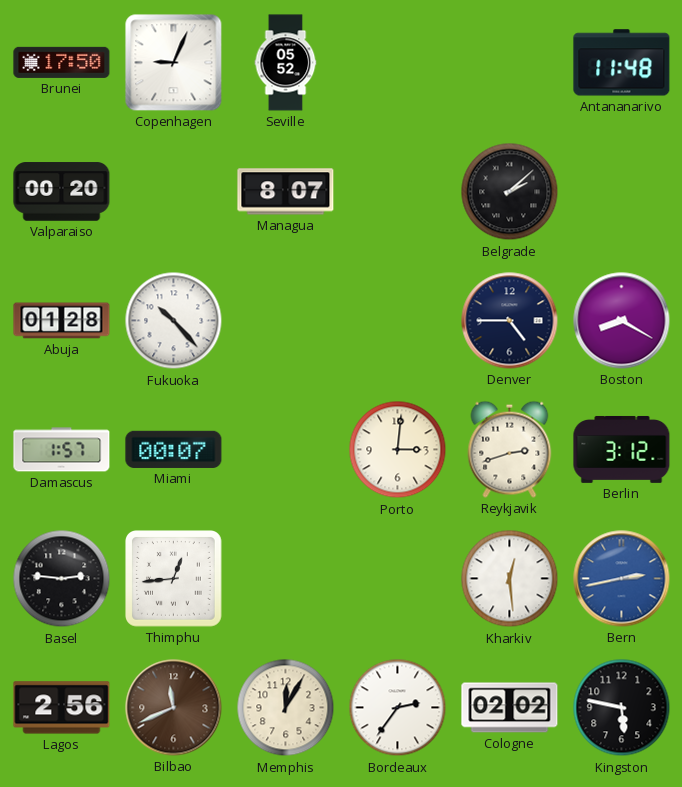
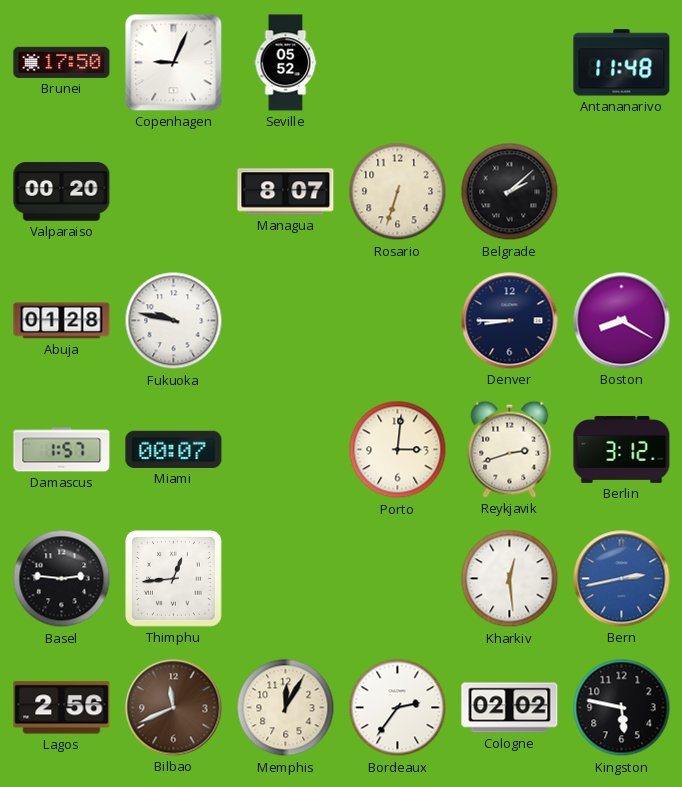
Rosario: none -> 6:33 (398, 192)
Fukuoka: 10:23 -> 9:47 (174, 321)
Denver: 4:45 -> 8:45 (510, 321)
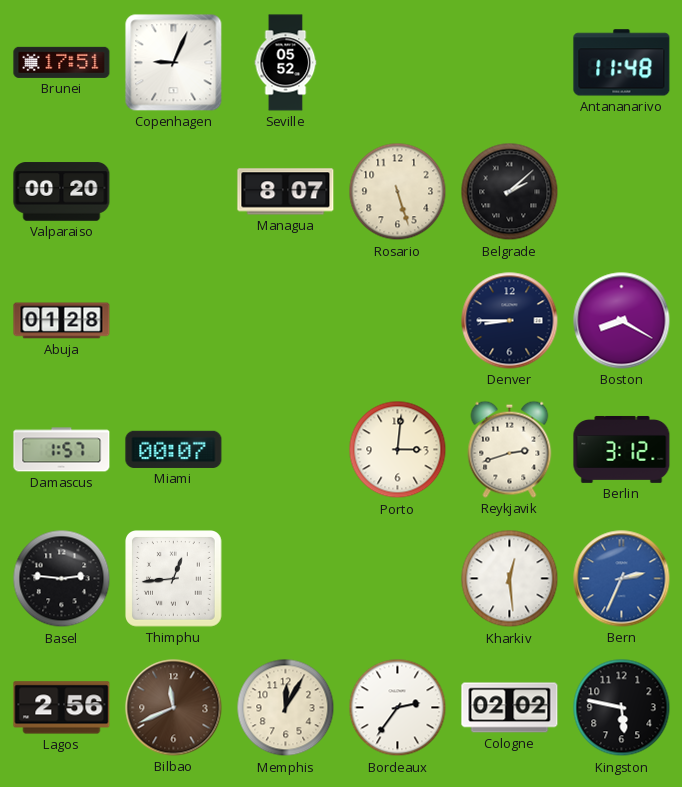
Brunei: 17:50 -> 17:51 (62, 62)
Rosario: 6:33 -> 5:27 (398, 192)
Fukuoka: 9:47 -> none (174, 321)
Bern: 2:43 -> 2:34 (622, 579)
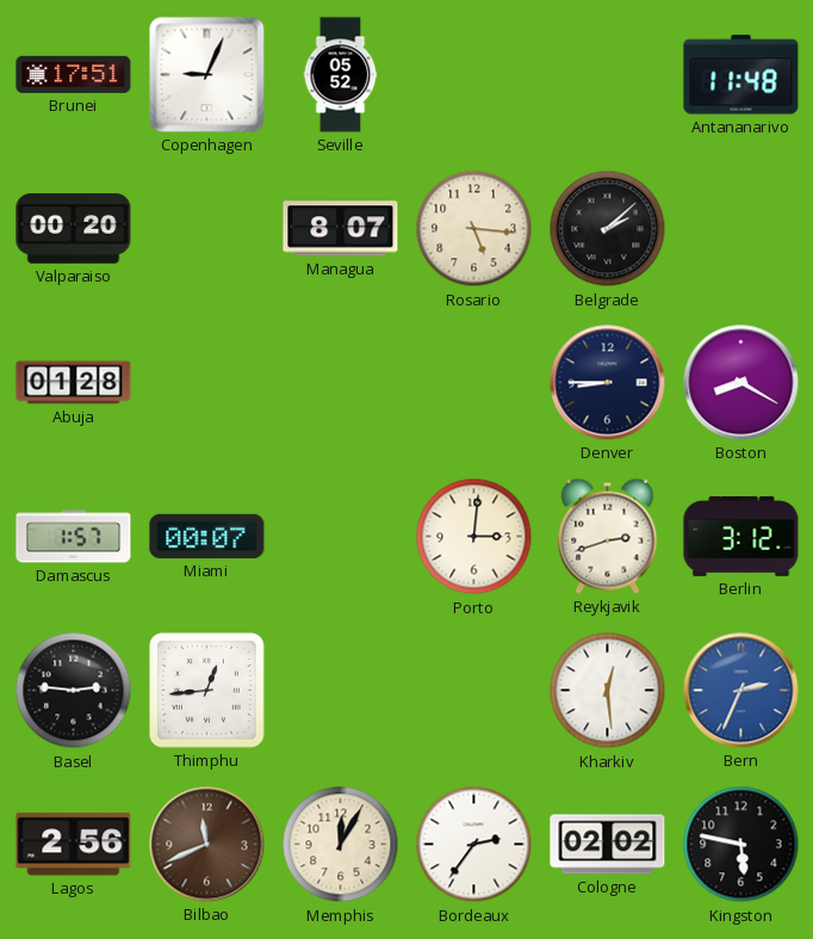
Rosario: 5:27 -> 5:16 (474, 229)
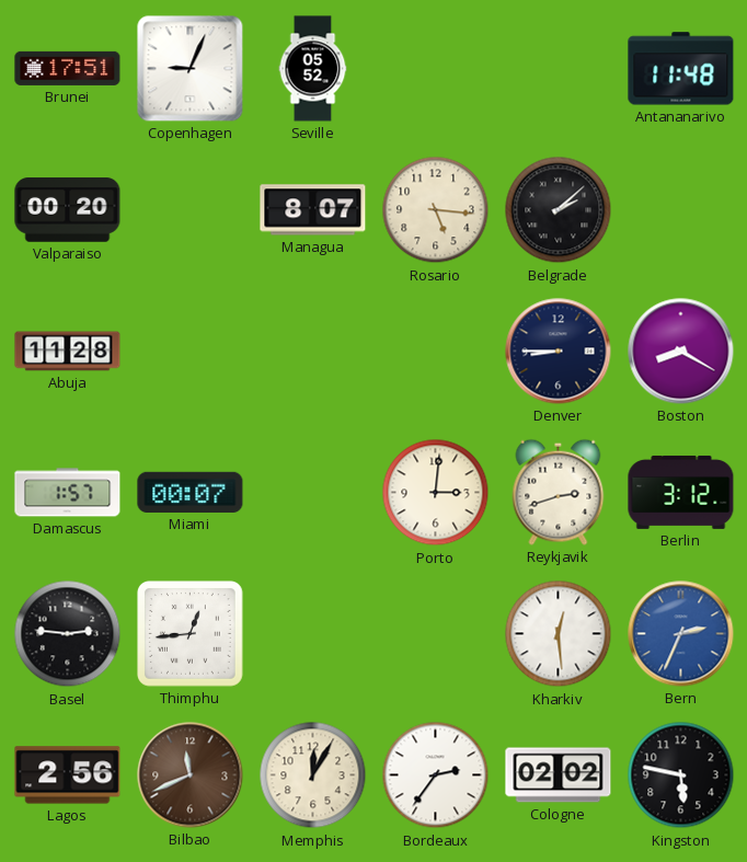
Abuja: 01:28 -> 11:28 (68, 352)
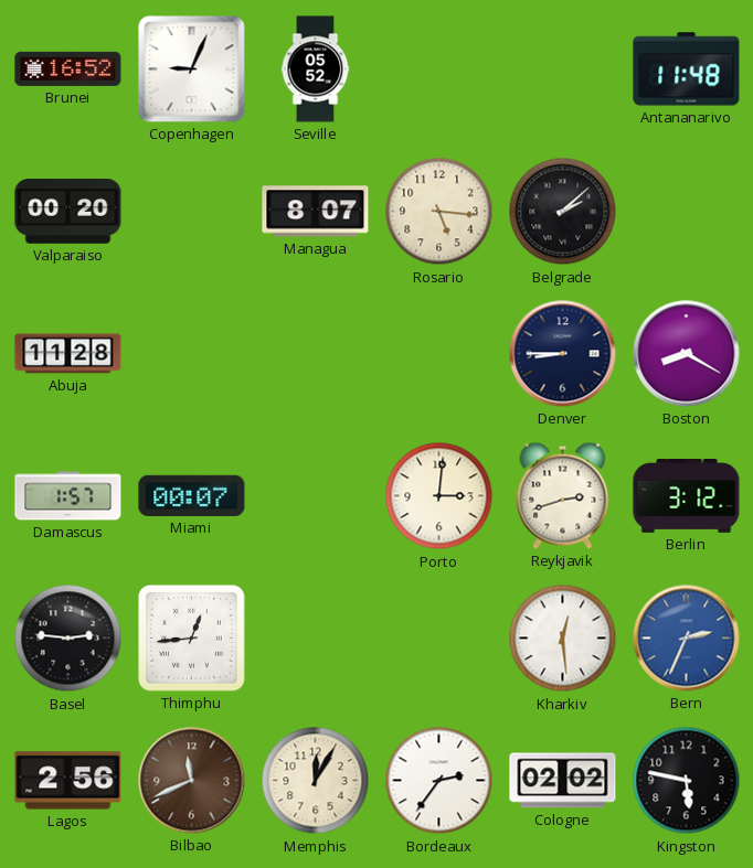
Brunei: 17:51 -> 16:52 (68, 68)
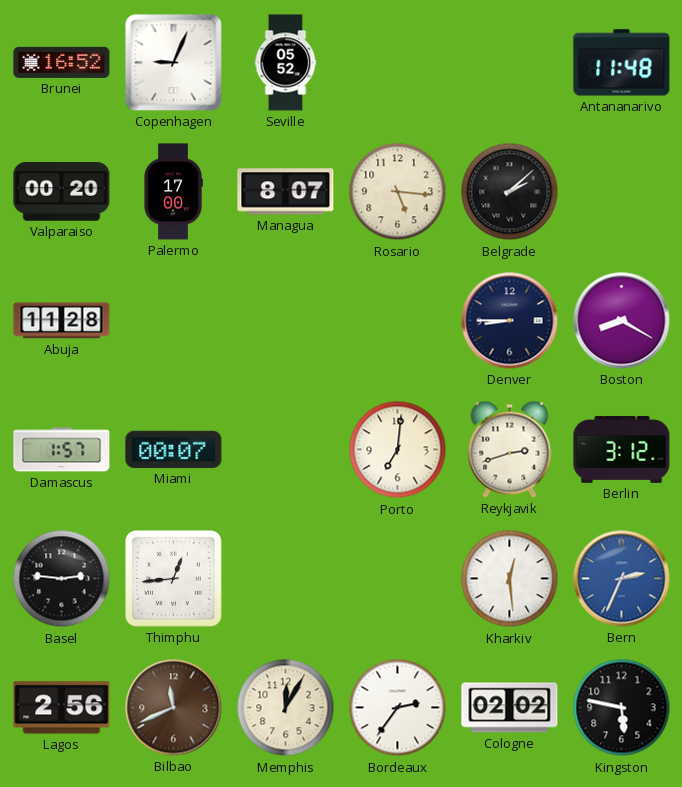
Palermo: none -> 17:00 (173, 192)
Porto: 3:01 -> 7:01 (398, 450)
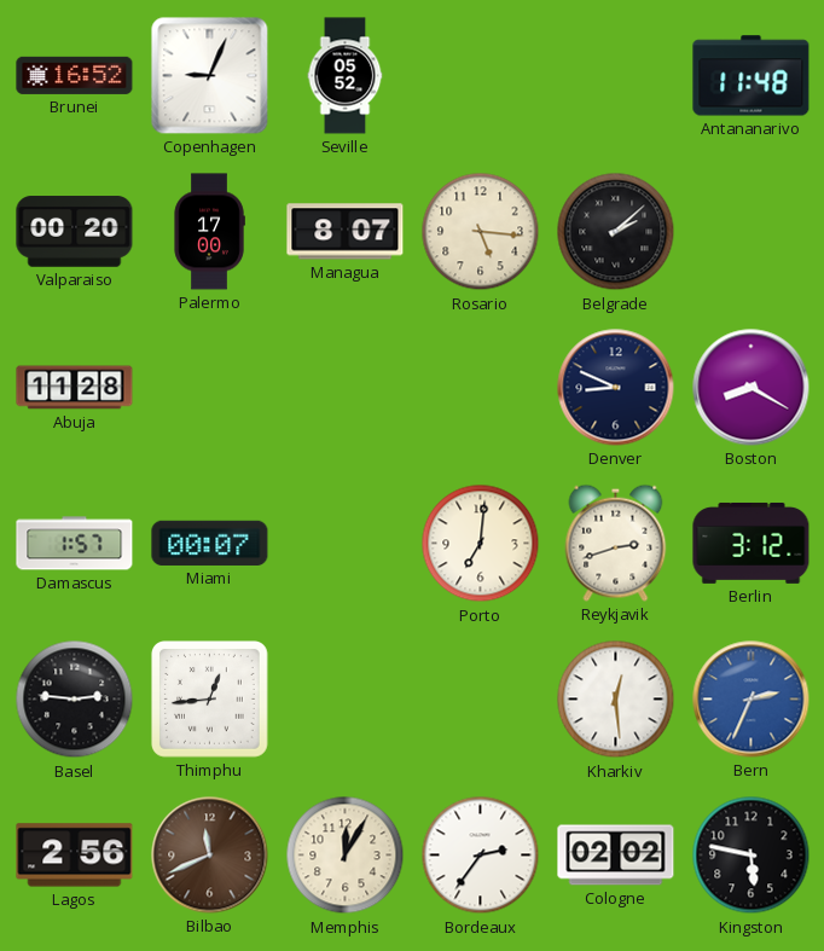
Denver: 8:45 -> 8:49 (616, 388)
